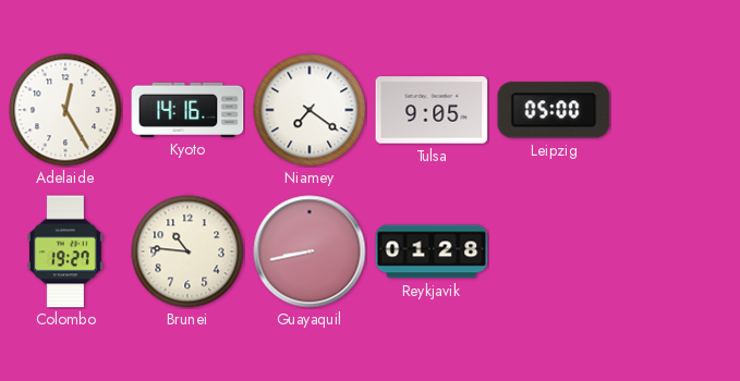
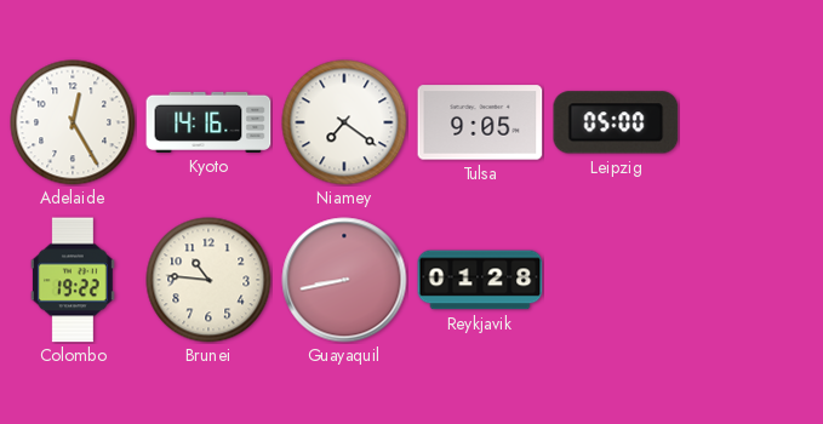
Colombo: 19:27 -> 19:22 (73, 280)
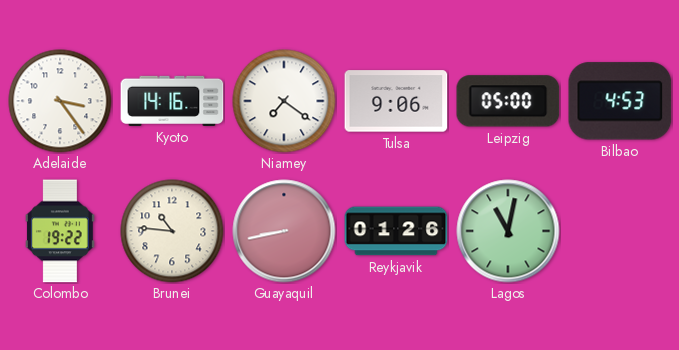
Adelaide: 12:25 -> 3:24 (60, 101)
Tulsa: 9:05 -> 9:06 (396, 101)
Bilbao: none -> 4:53 (620, 101)
Reykjavik: 01:28 -> 01:26 (396, 231)
Lagos: none -> 11:02 (508, 231)
